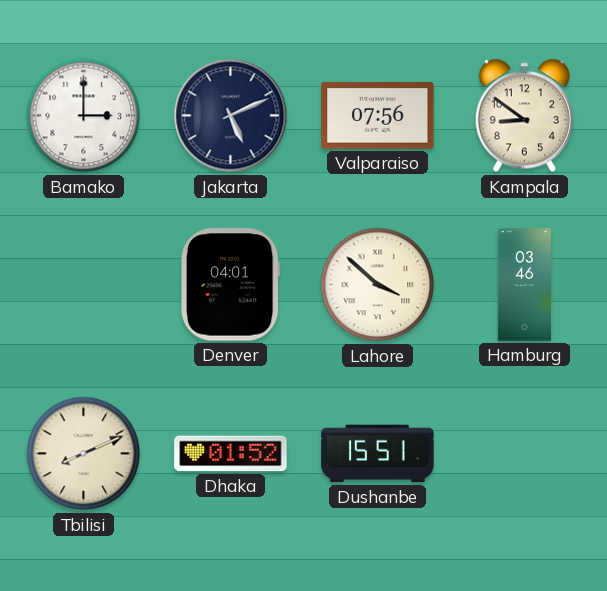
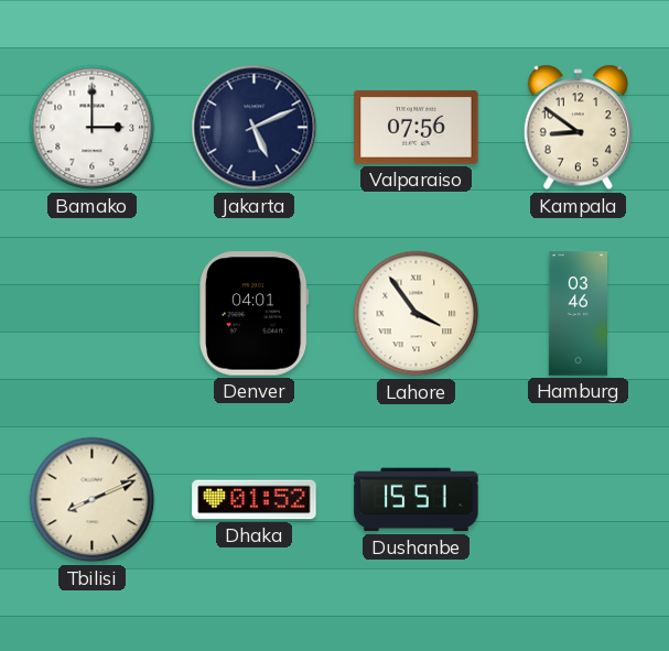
Lahore: 3:52 -> 3:54 (417, 314)
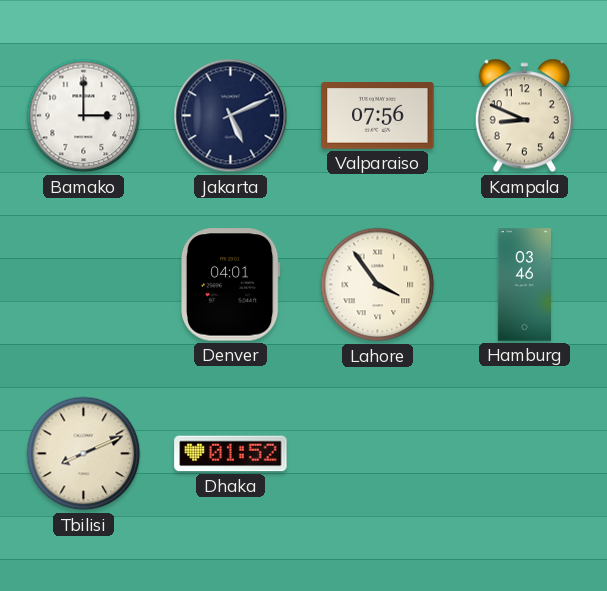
Kampala: 8:51 -> 8:49 (524, 116)
Dushanbe: 15:51 -> none (417, 500)
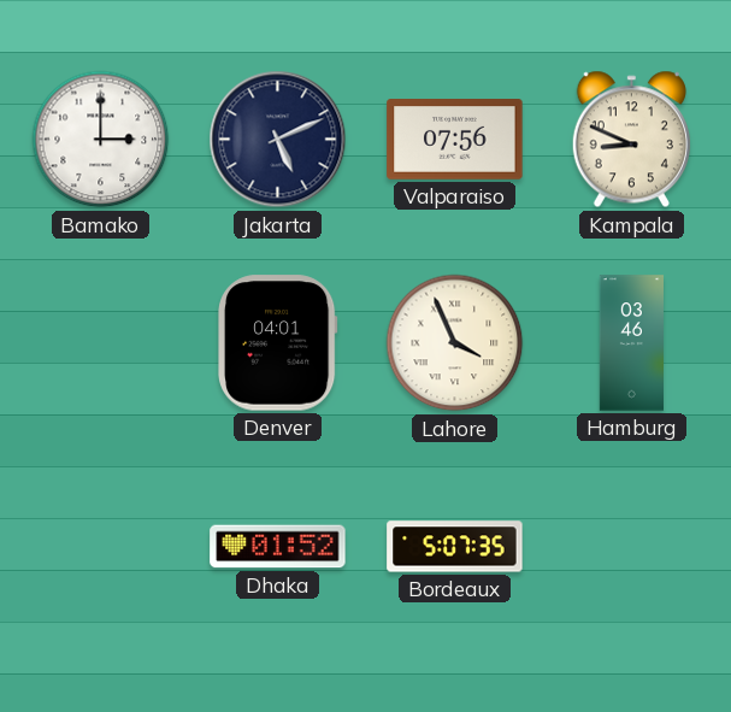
Lahore: 3:54 -> 3:56 (455, 343)
Tbilisi: 8:11 -> none (84, 454)
Bordeaux: none -> 5:07 (455, 547)
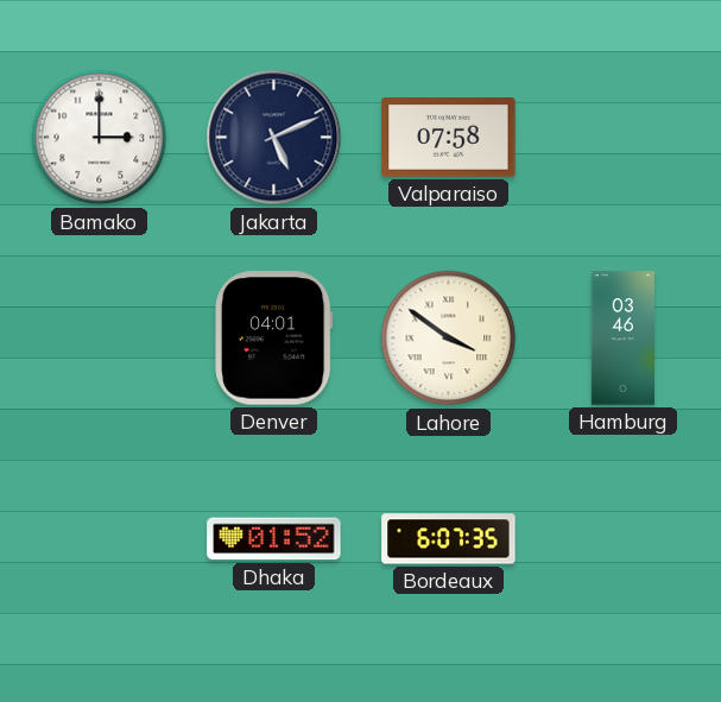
Valparaiso: 07:56 -> 07:58 (449, 138)
Kampala: 8:49 -> none (631, 140)
Lahore: 3:56 -> 3:51 (449, 339)
Bordeaux: 5:07 -> 6:07 (449, 539)
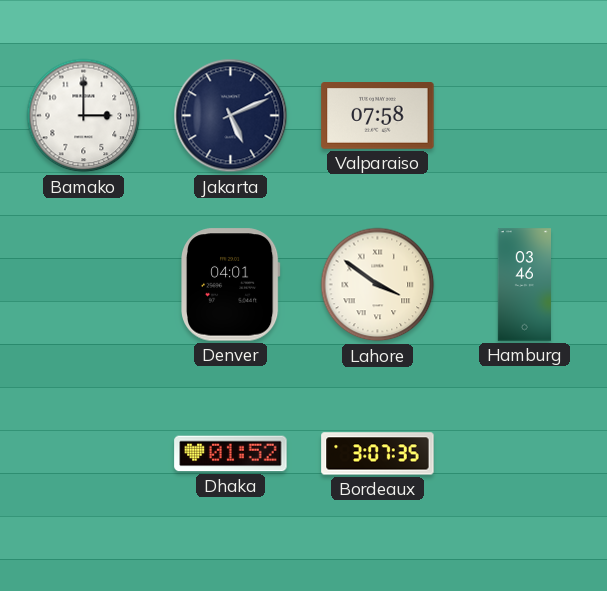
Bordeaux: 6:07 -> 3:07 (378, 454)
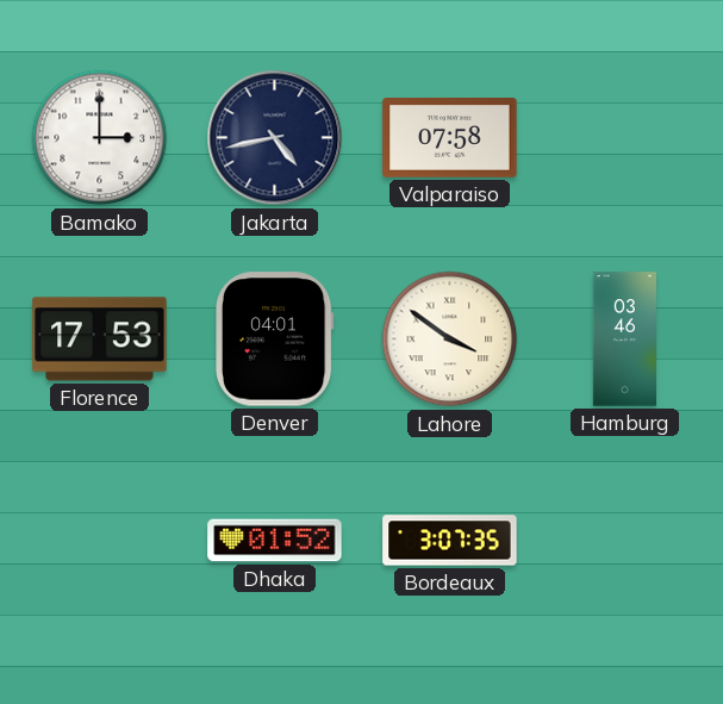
Jakarta: 5:11 -> 4:43 (275, 138)
Florence: none -> 17:53 (100, 339)
